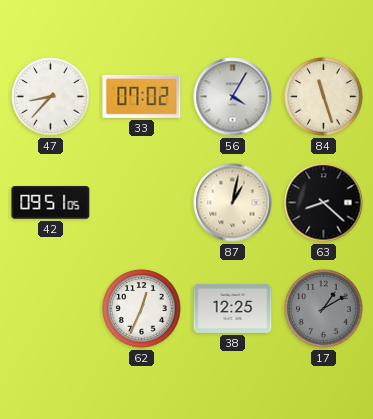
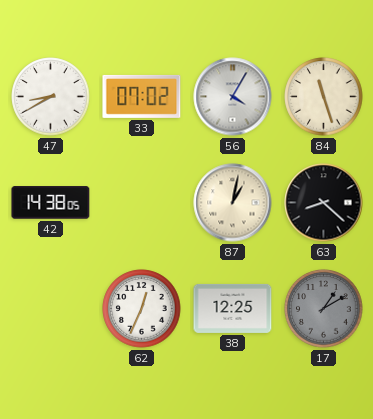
47: 8:37 -> 8:40 (51, 97)
42: 09:51 -> 14:38 (51, 203)
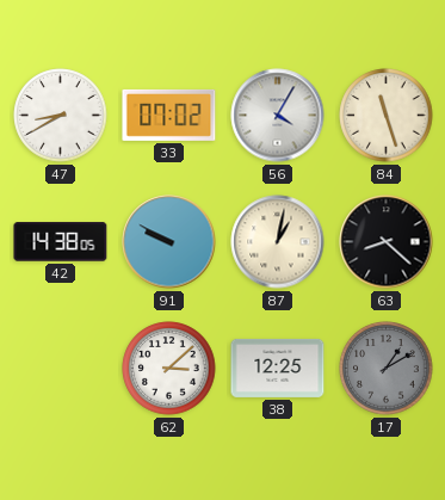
91: none -> 9:50 (169, 242)
62: 12:34 -> 3:08 (169, 369)
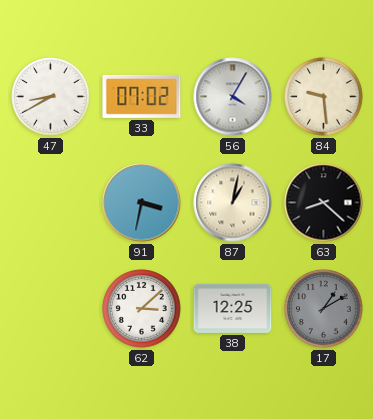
84: 11:27 -> 9:29 (324, 97)
42: 14:38 -> none (61, 242)
91: 9:50 -> 3:32 (142, 203)
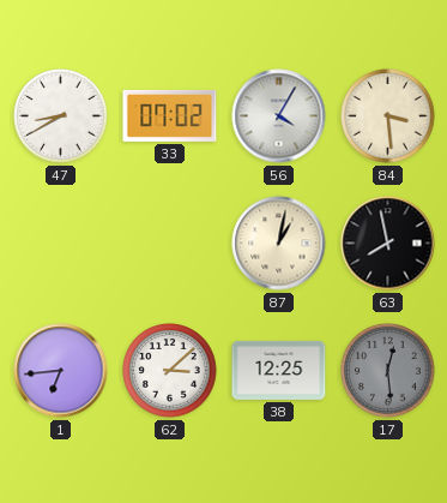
84: 9:29 -> 3:29 (388, 116)
91: 3:32 -> none (142, 203)
63: 8:22 -> 7:58 (388, 244)
1: none -> 6:44 (61, 371)
17: 1:10 -> 12:29 (388, 371)
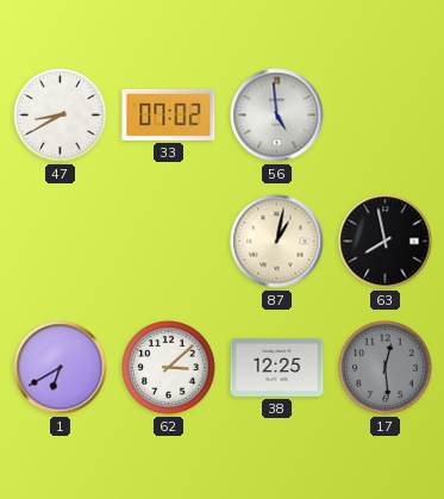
56: 4:05 -> 4:59 (277, 116)
84: 3:29 -> none (388, 116)
1: 6:44 -> 6:40 (61, 368)
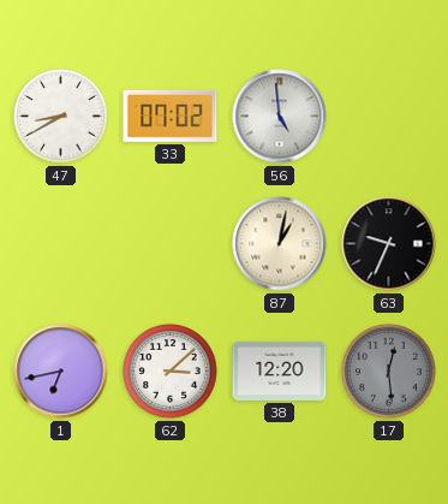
63: 7:58 -> 9:34 (389, 244)
1: 6:40 -> 6:43 (61, 372)
38: 12:25 -> 12:20 (280, 370)
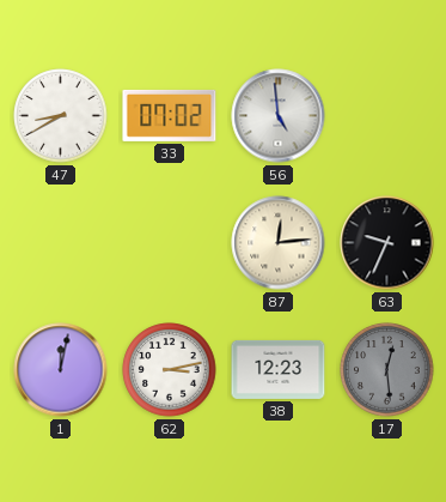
87: 1:02 -> 12:14 (279, 243)
1: 6:43 -> 12:02 (61, 370)
62: 3:08 -> 3:13 (170, 370)
38: 12:20 -> 12:23 (279, 369)
